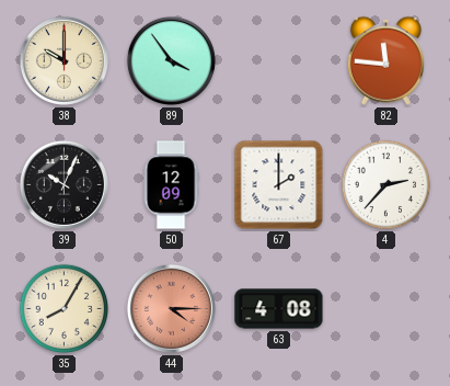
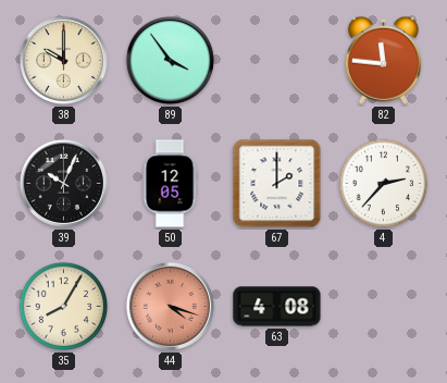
50: 12:09 -> 12:05 (170, 184)
44: 4:15 -> 4:18 (170, 306)
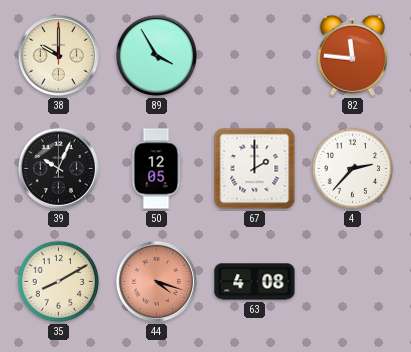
89: 3:54 -> 3:55 (156, 55)
35: 8:05 -> 8:10 (59, 282)
